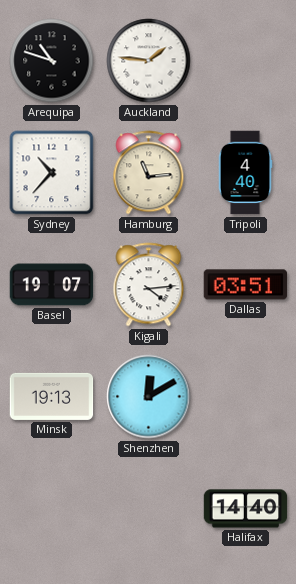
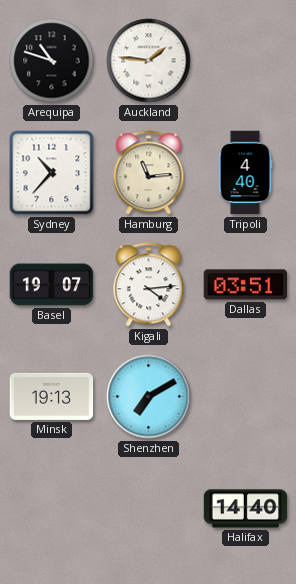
Shenzhen: 12:10 -> 7:10 (149, 397)
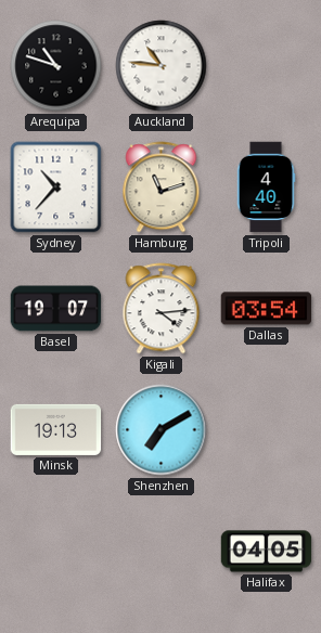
Auckland: 1:46 -> 10:46 (162, 66)
Hamburg: 11:14 -> 11:12 (162, 188)
Dallas: 03:51 -> 03:54 (267, 309)
Halifax: 14:40 -> 04:05 (267, 552)
